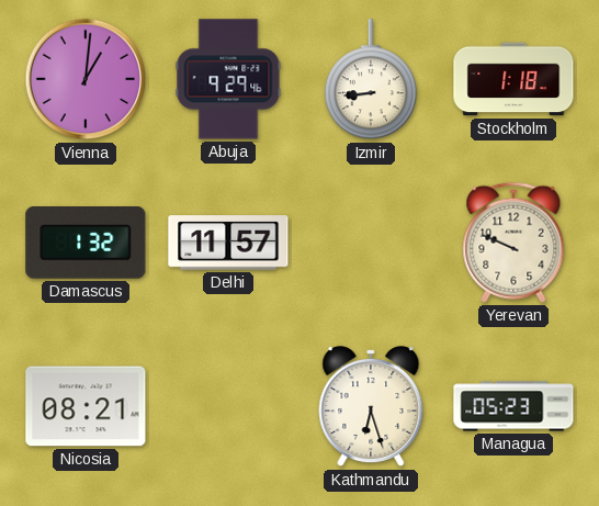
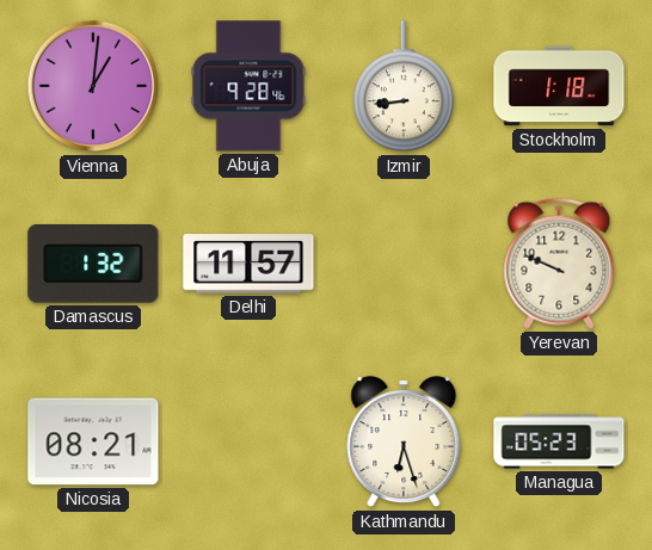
Abuja: 9:29 -> 9:28 (248, 86)
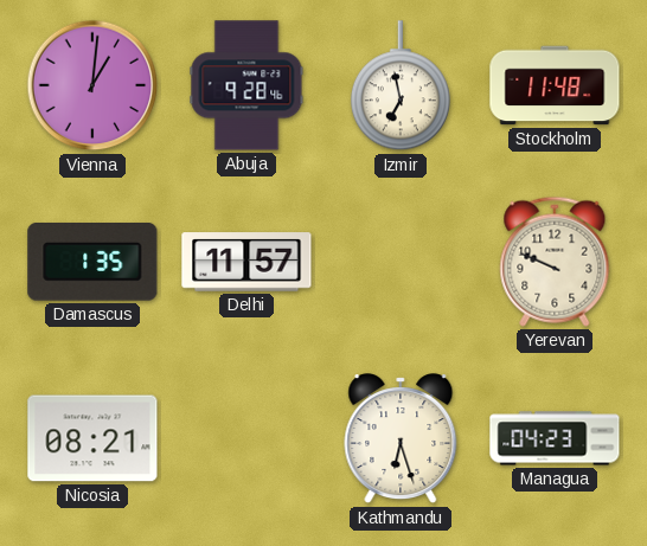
Izmir: 8:44 -> 6:58 (401, 86)
Stockholm: 1:18 -> 11:48 (555, 85)
Damascus: 1:32 -> 1:35 (92, 263)
Managua: 05:23 -> 04:23 (555, 438)
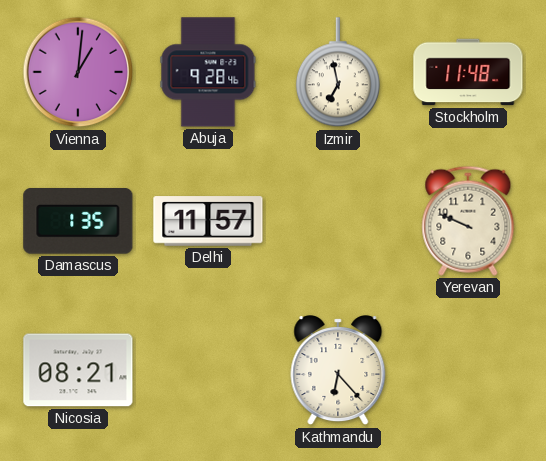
Kathmandu: 6:27 -> 6:23 (338, 371)
Managua: 04:23 -> none (555, 438)
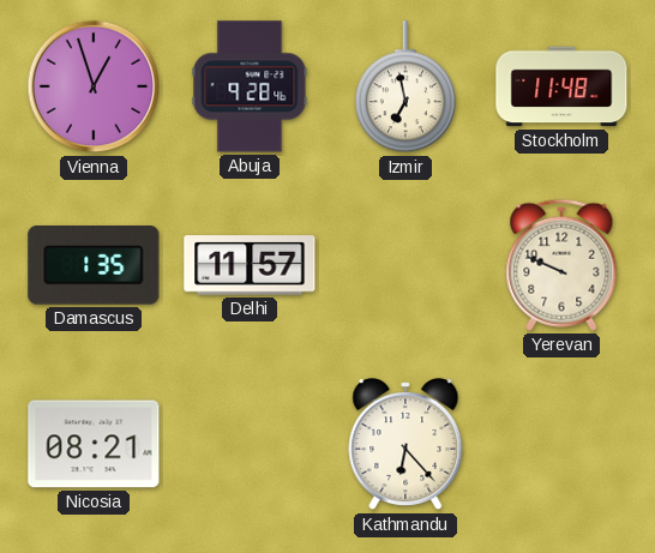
Vienna: 1:01 -> 12:57 (94, 86)
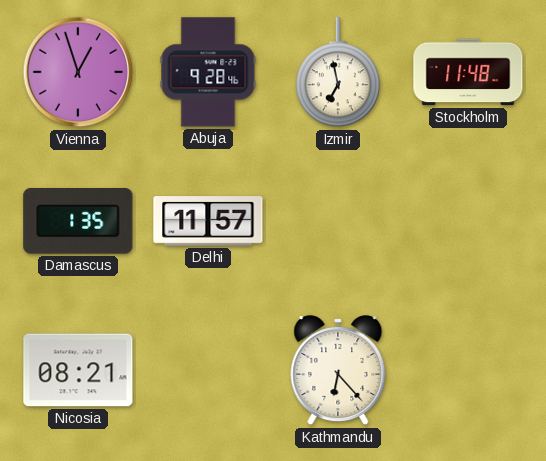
Yerevan: 9:49 -> none (561, 265)
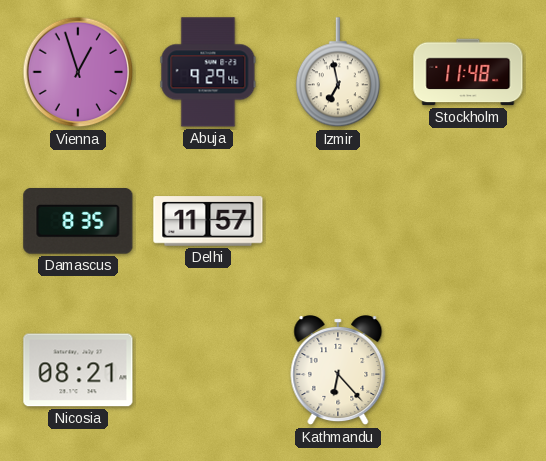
Abuja: 9:28 -> 9:29 (208, 72)
Damascus: 1:35 -> 8:35 (78, 222)
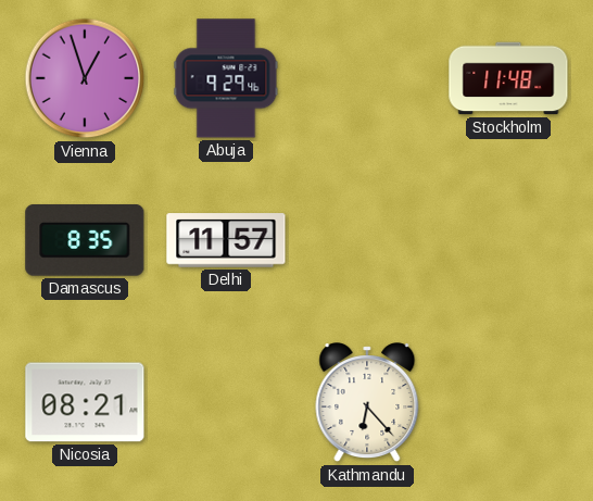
Izmir: 6:58 -> none (338, 73)
